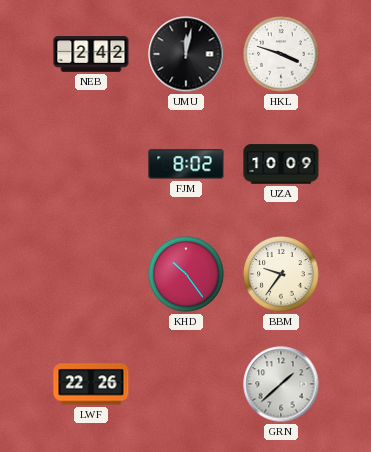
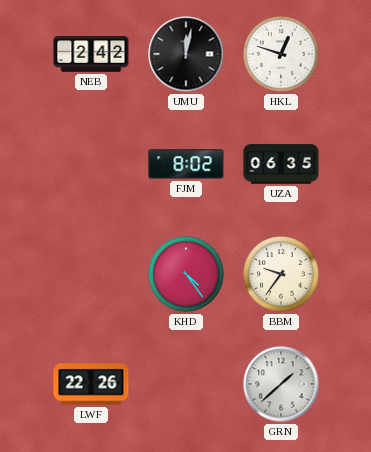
HKL: 3:48 -> 12:48 (281, 54)
UZA: 10:09 -> 06:35 (281, 164)
KHD: 10:24 -> 4:24 (186, 274)
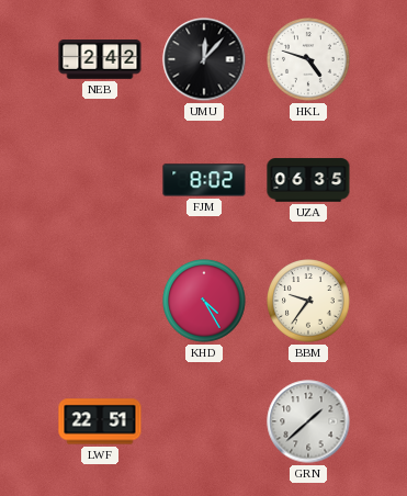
UMU: 12:02 -> 12:07 (204, 59)
HKL: 12:48 -> 4:48 (308, 59)
KHD: 4:24 -> 4:25 (204, 301)
LWF: 22:26 -> 22:51 (100, 421)
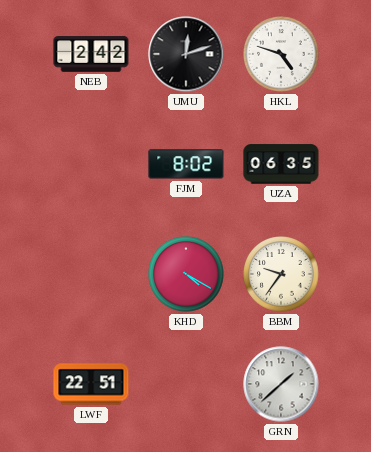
UMU: 12:07 -> 12:12 (186, 54)
KHD: 4:25 -> 4:20 (186, 274)
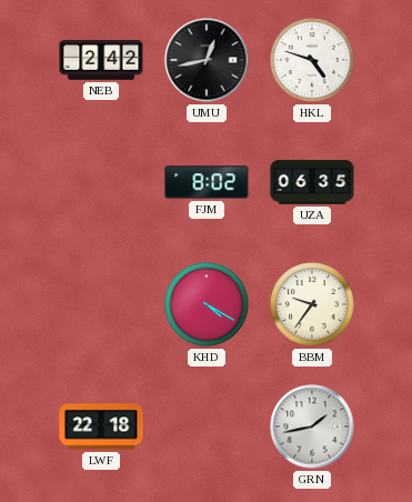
UMU: 12:12 -> 12:43 (207, 60)
LWF: 22:51 -> 22:18 (101, 426)
GRN: 1:38 -> 1:43 (312, 426)
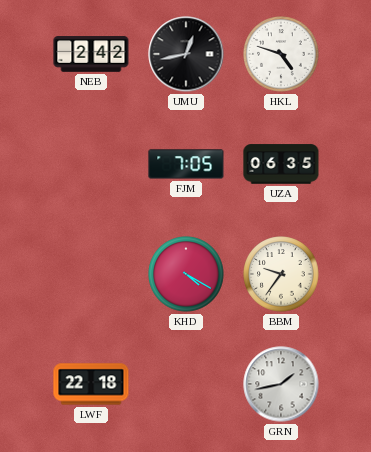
FJM: 8:02 -> 7:05 (186, 164)
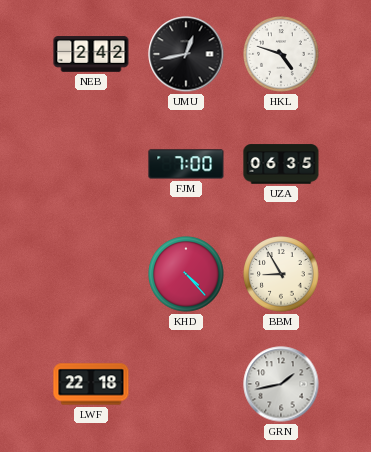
FJM: 7:05 -> 7:00 (186, 164)
KHD: 4:20 -> 4:23 (186, 274)
BBM: 9:36 -> 8:55 (281, 274)
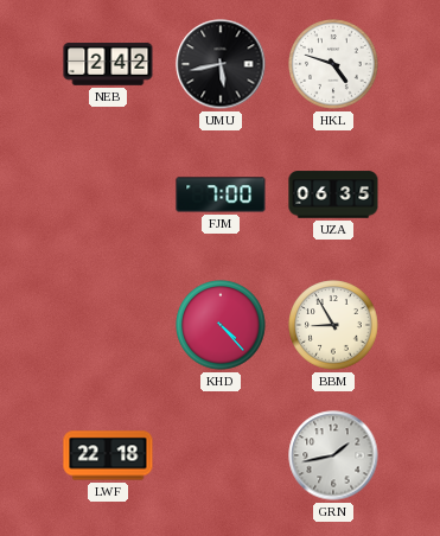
UMU: 12:43 -> 5:43 (221, 64)
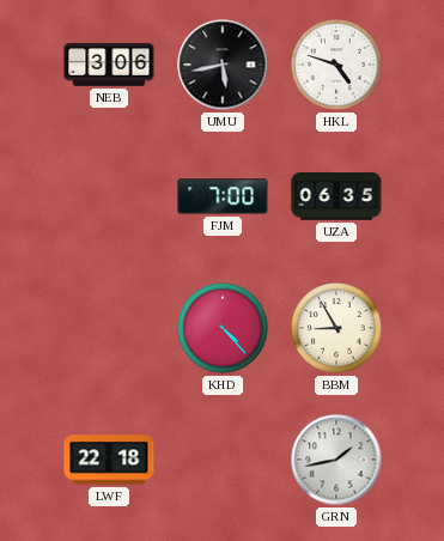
NEB: 2:42 -> 3:06 (109, 65)
